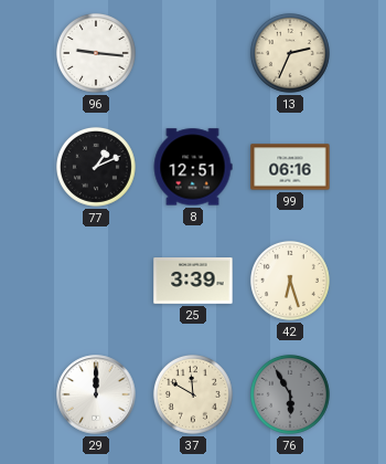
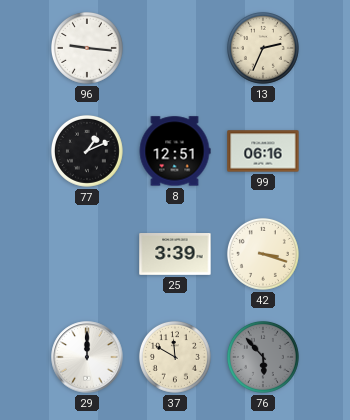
42: 6:27 -> 3:18 (263, 254)
76: 5:55 -> 5:53 (263, 357)
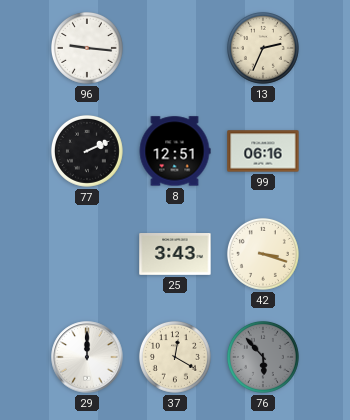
77: 1:11 -> 2:11 (87, 151)
25: 3:39 -> 3:43 (175, 255)
37: 11:50 -> 12:20 (175, 357)
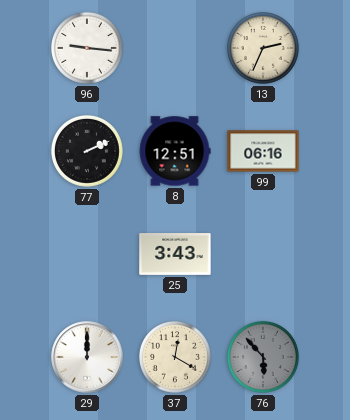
42: 3:18 -> none (263, 254)
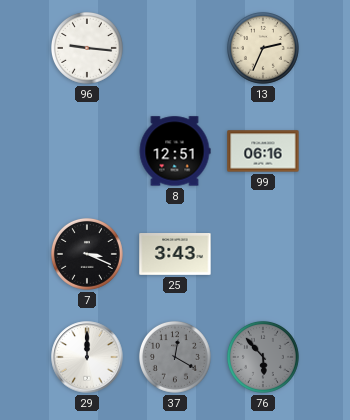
77: 2:11 -> none (87, 151)
7: none -> 3:19 (87, 254)
37 dial: cream -> grey (175, 357)
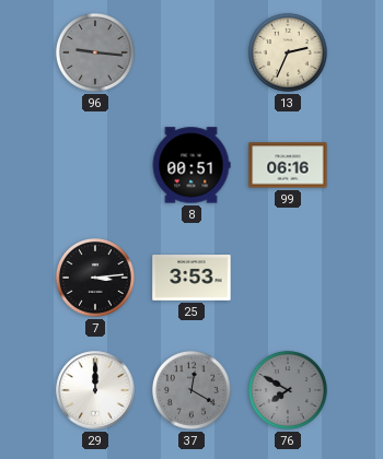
96 dial: white -> grey (95, 52)
8: 12:51 -> 00:51 (191, 165)
7: 3:19 -> 3:14 (95, 278)
25: 3:43 -> 3:53 (191, 279)
76: 5:53 -> 7:50 (288, 390)
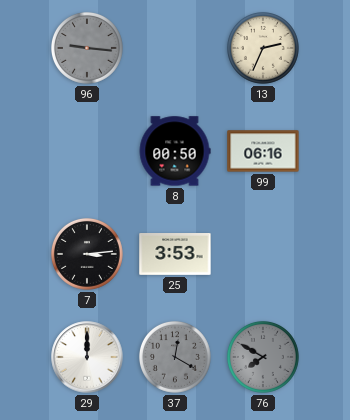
8: 00:51 -> 00:50 (175, 151)
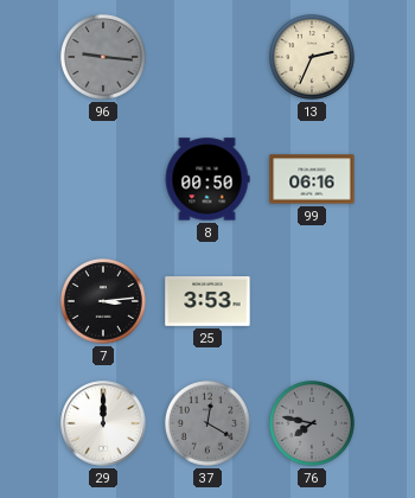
76: 7:50 -> 7:47 (312, 423)
